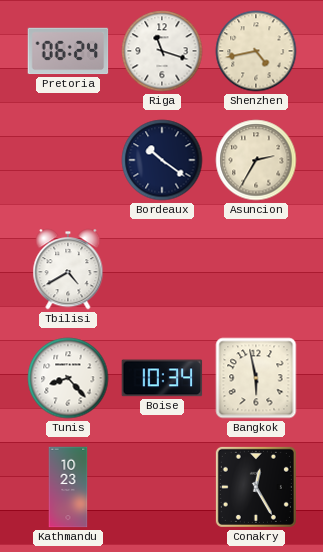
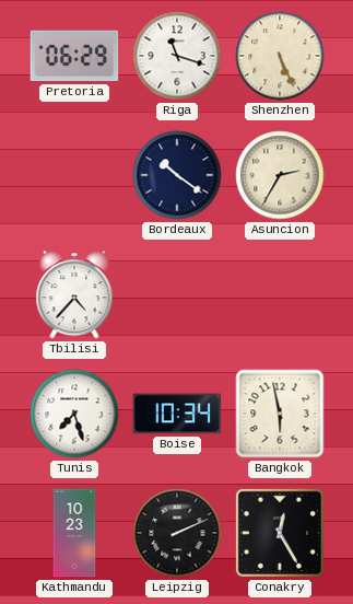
Pretoria: 06:24 -> 06:29 (74, 56)
Shenzhen: 4:43 -> 5:26 (280, 56)
Tbilisi: 4:40 -> 4:37 (74, 294)
Tunis: 8:23 -> 7:27 (74, 414)
Leipzig: none -> 2:11 (177, 533)
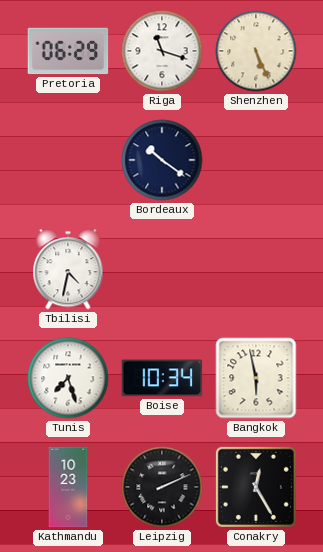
Asuncion: 2:35 -> none (280, 175)
Tbilisi: 4:37 -> 4:32 (68, 269)
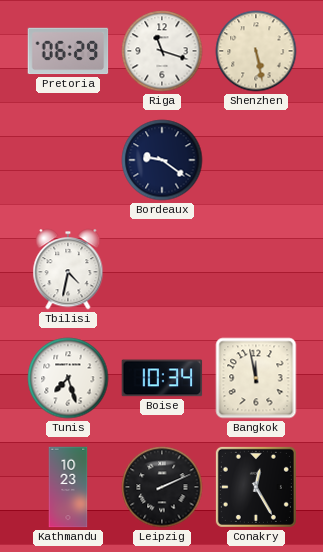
Shenzhen: 5:26 -> 5:28 (256, 51)
Bordeaux: 10:21 -> 9:21 (162, 160)
Bangkok: 5:58 -> 11:58 (256, 378)
